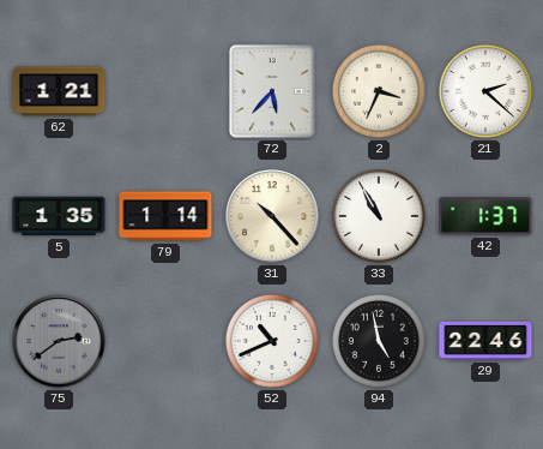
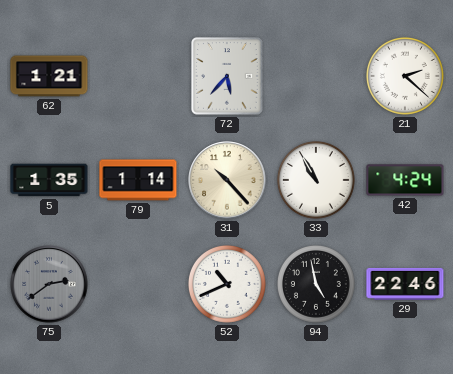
2: 3:34 -> none (379, 91)
42: 1:37 -> 4:24 (405, 180)
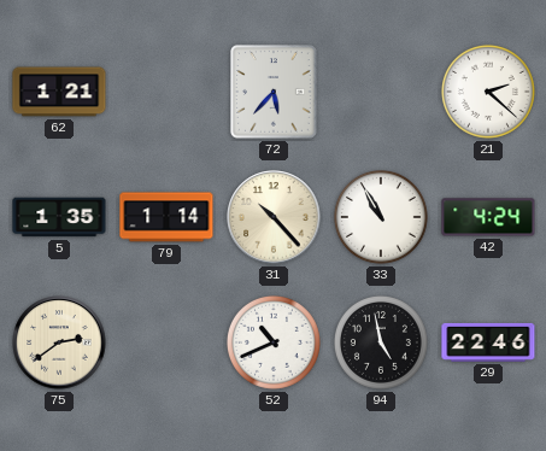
75 dial: grey -> cream (59, 342)
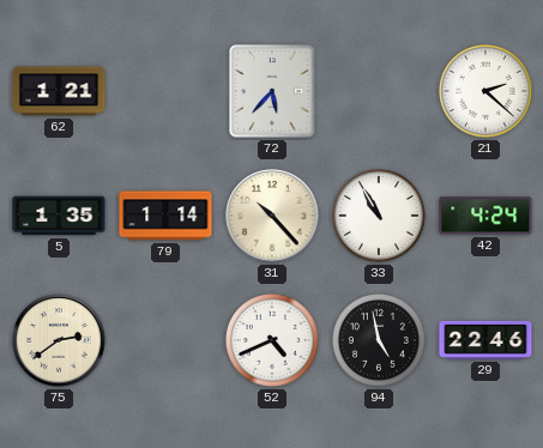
52: 10:41 -> 4:41 (272, 340)
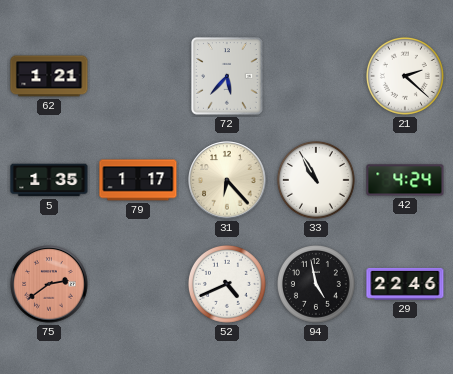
79: 1:14 -> 1:17 (138, 180)
31: 10:23 -> 6:23 (227, 180)
75 dial: cream -> salmon (49, 284)
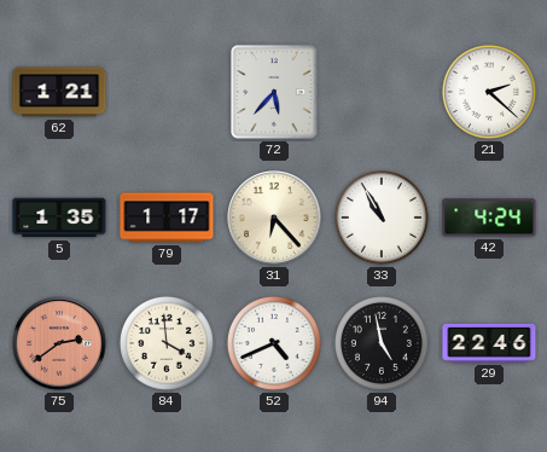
84: none -> 3:59 (167, 343)
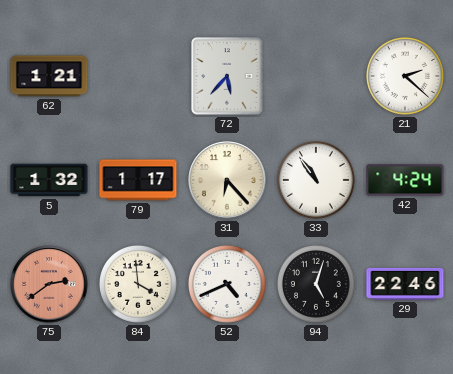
5: 1:35 -> 1:32 (49, 180)
33: 10:55 -> 10:54 (316, 180)
94: 4:58 -> 5:03 (316, 284)
